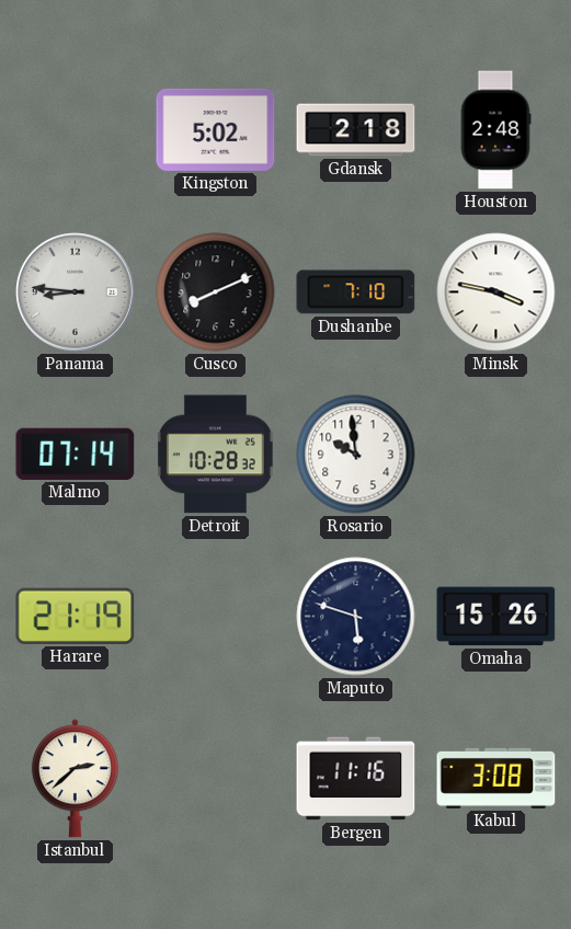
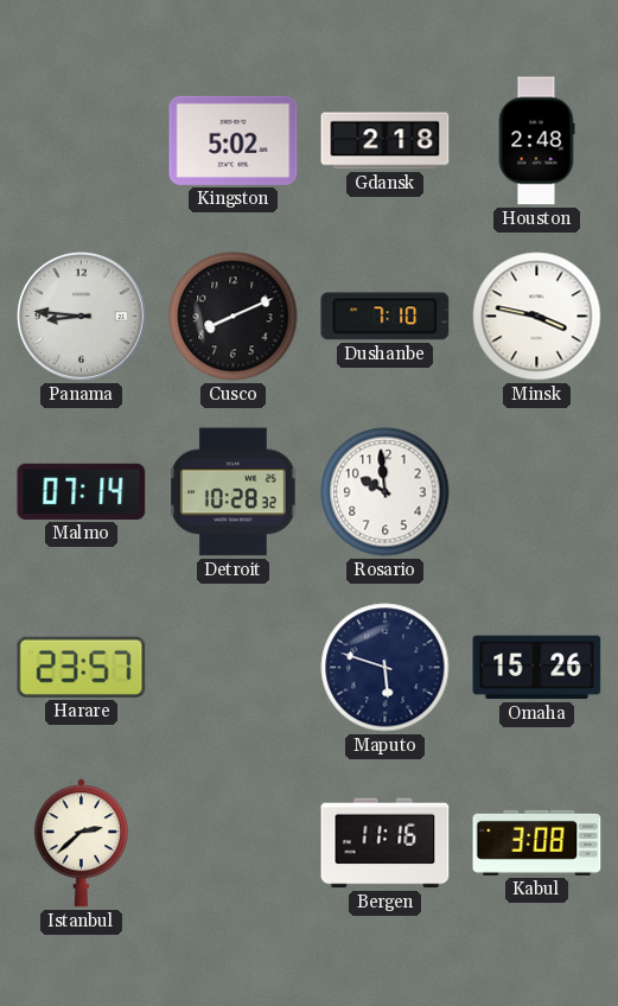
Harare: 21:19 -> 23:57 (82, 667)
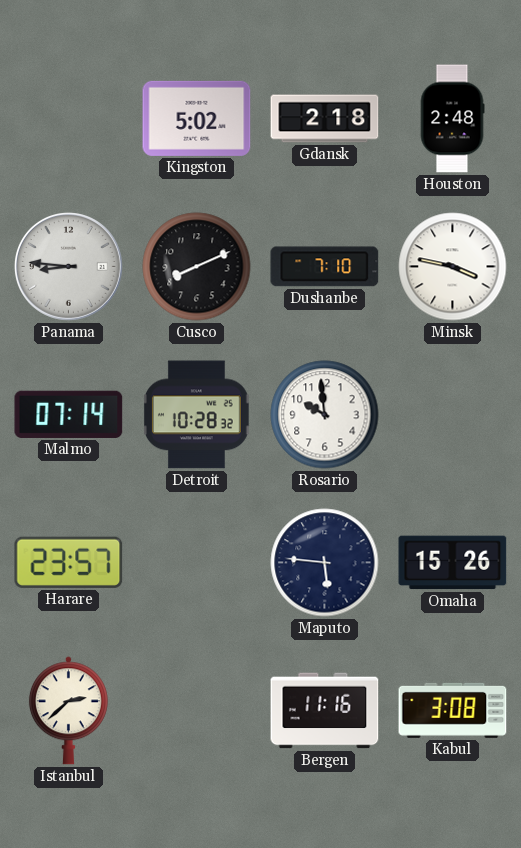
Maputo: 5:48 -> 5:46 (325, 563)
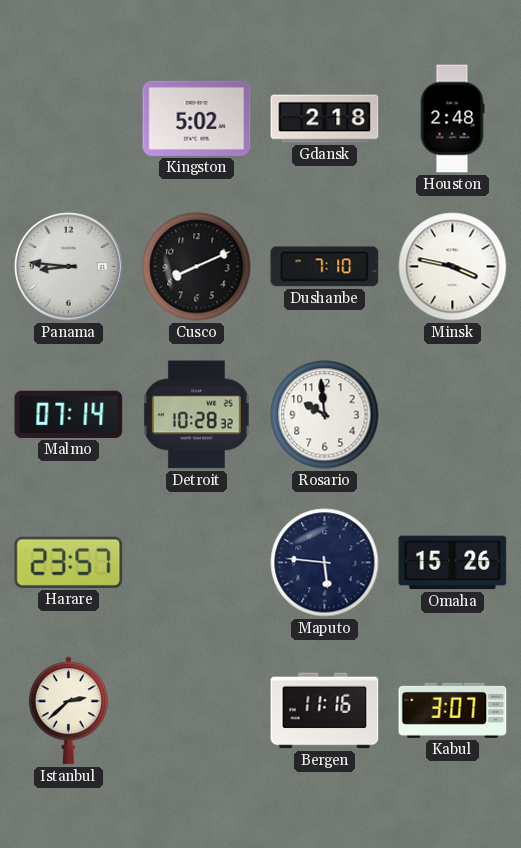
Kabul: 3:08 -> 3:07 (453, 710)
